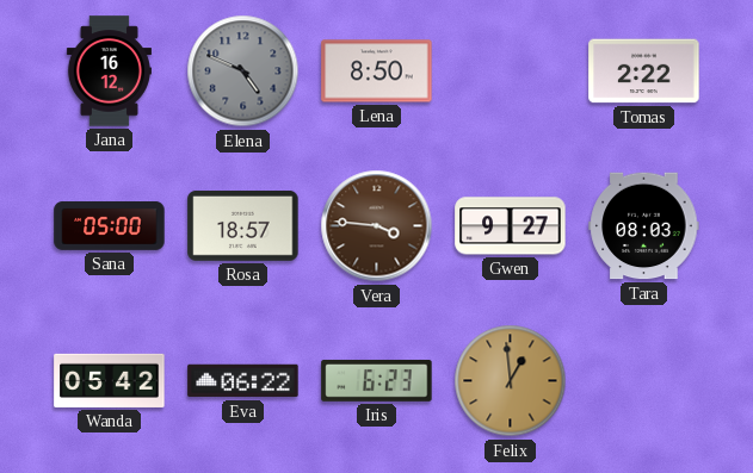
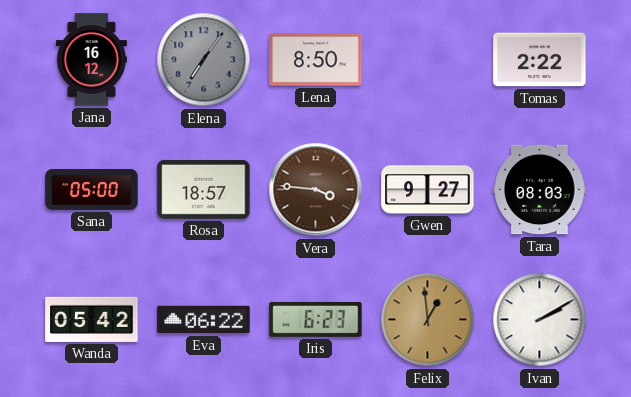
Elena: 4:49 -> 7:06 (204, 60)
Ivan: none -> 2:10 (540, 320)
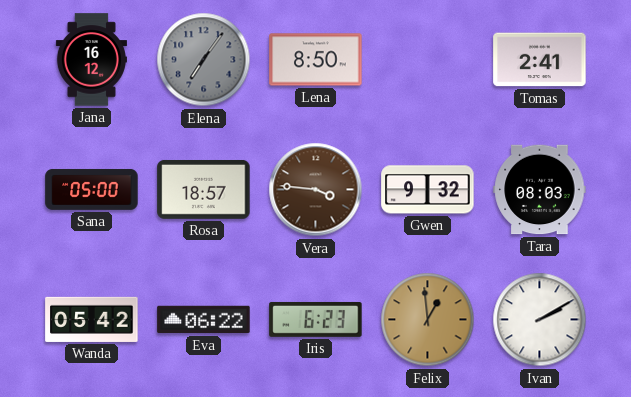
Tomas: 2:22 -> 2:41 (540, 60)
Gwen: 9:27 -> 9:32 (428, 190)
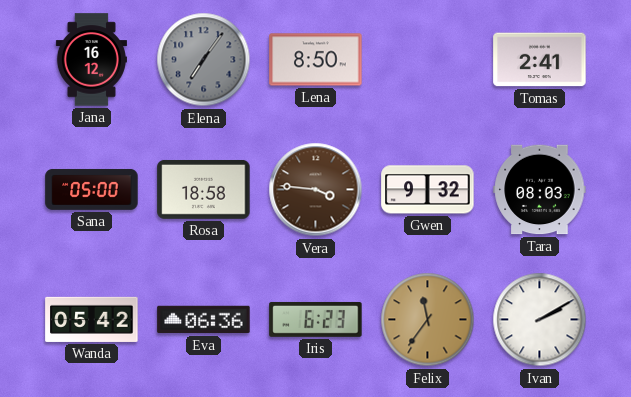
Rosa: 18:57 -> 18:58 (204, 189)
Eva: 06:22 -> 06:36 (204, 320)
Felix: 12:59 -> 11:36 (428, 320)
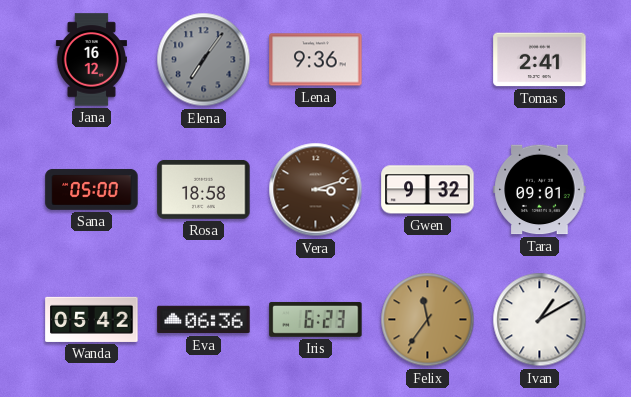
Lena: 8:50 -> 9:36 (316, 60)
Vera: 3:46 -> 3:12 (316, 190)
Tara: 08:03 -> 09:01 (540, 190)
Ivan: 2:10 -> 1:10 (540, 320)
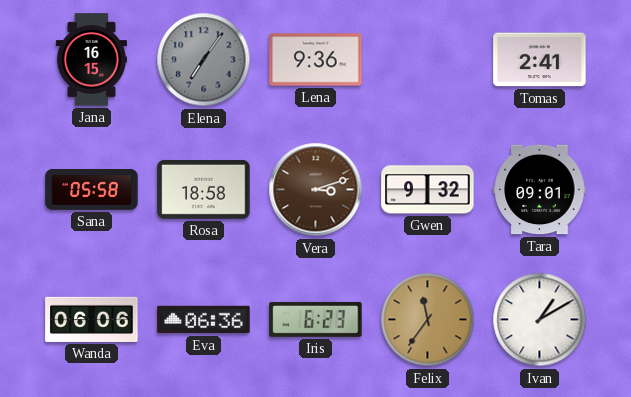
Jana: 16:12 -> 16:15 (91, 60)
Sana: 05:00 -> 05:58 (92, 190)
Wanda: 05:42 -> 06:06 (92, 319)
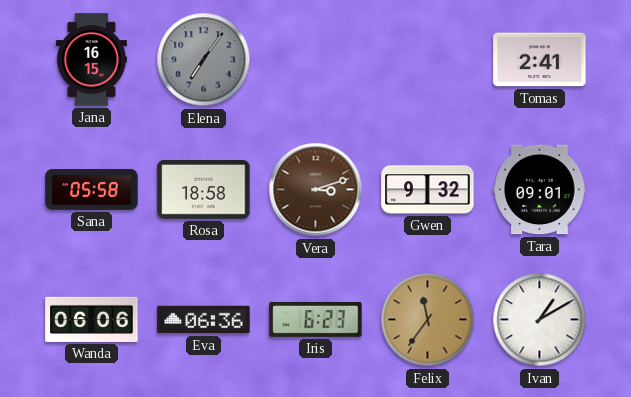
Lena: 9:36 -> none (316, 60)
